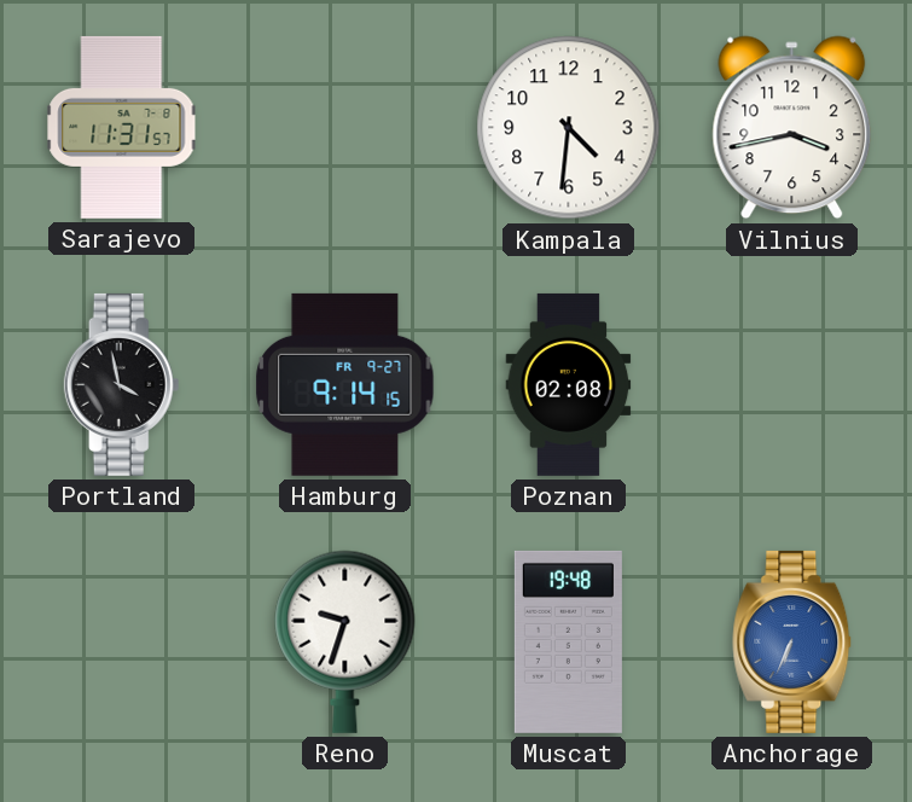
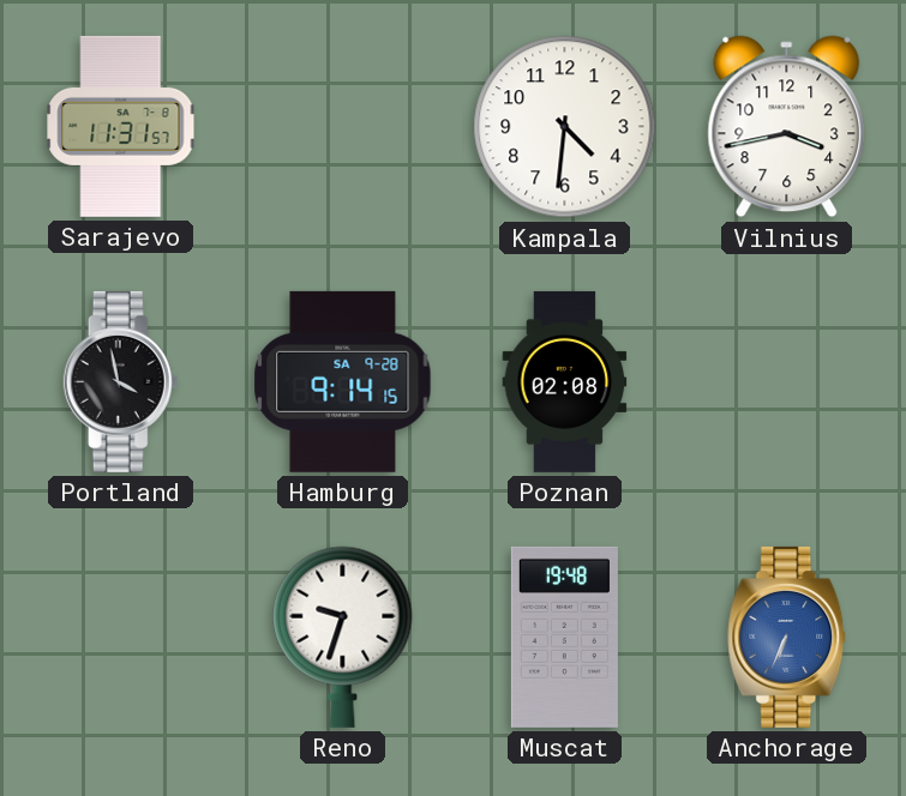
Hamburg date: FR 9-27 -> SA 9-28 (343, 381)
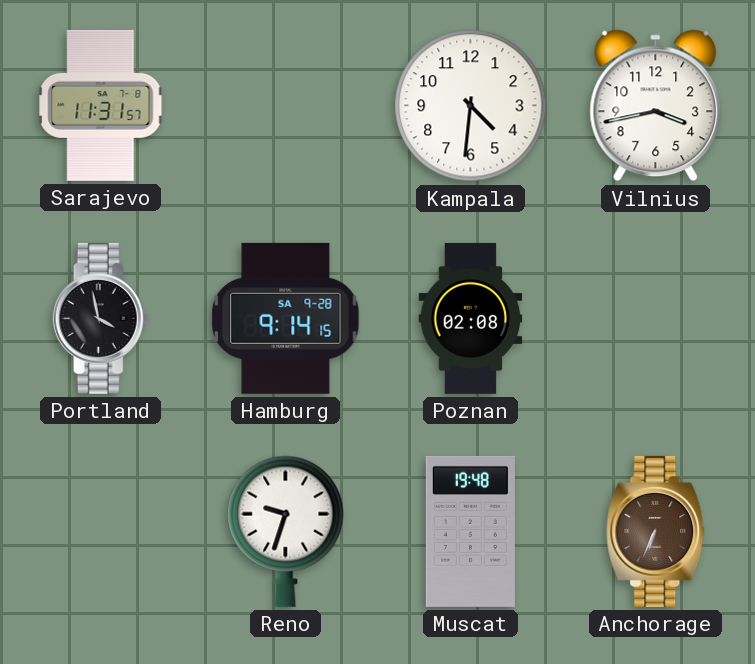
Anchorage dial: blue -> brown (656, 531)
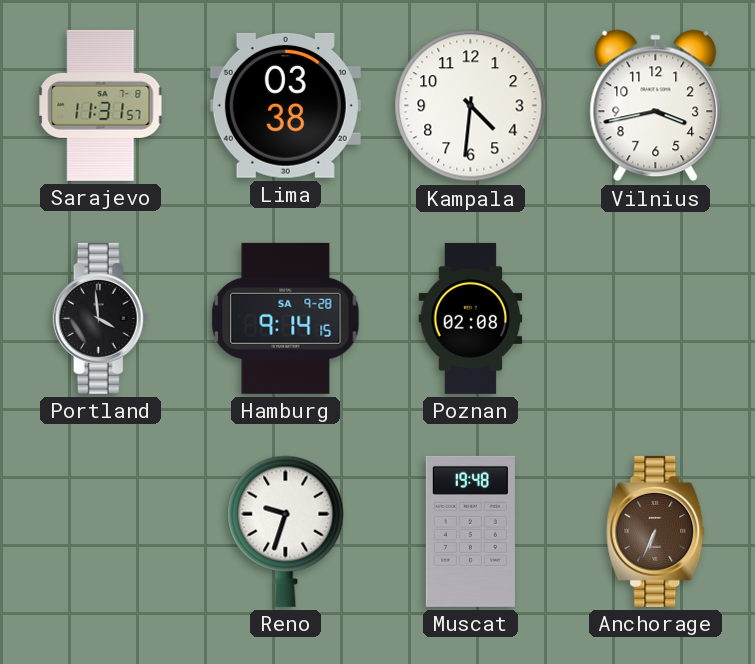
Lima: none -> 03:38 (285, 105)
Portland: 3:58 -> 3:59 (101, 318)
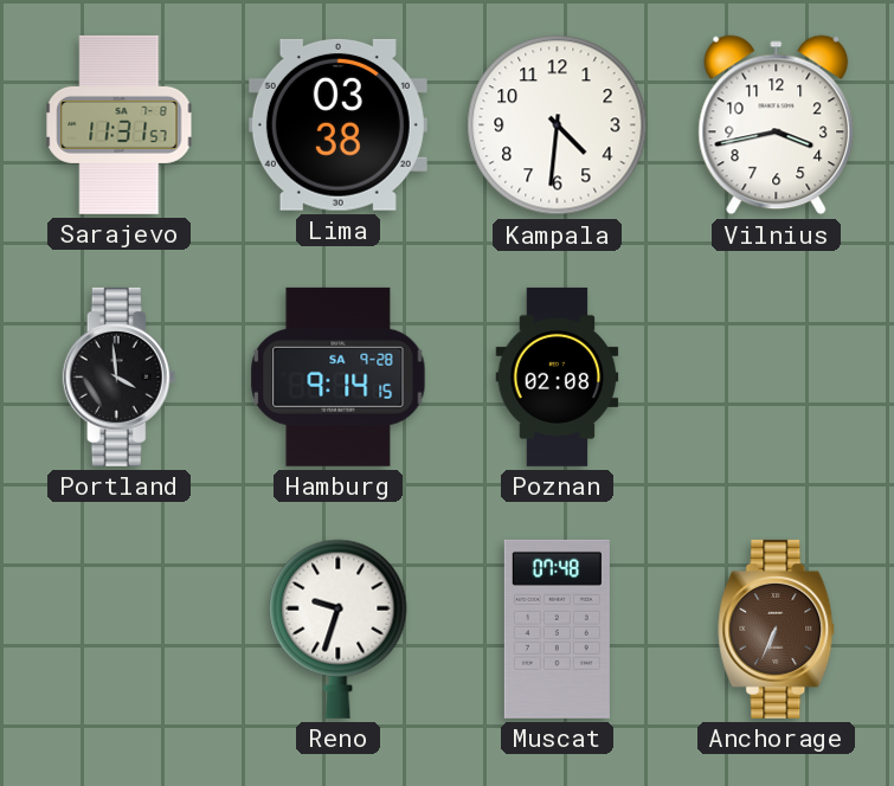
Muscat: 19:48 -> 07:48 (557, 629)
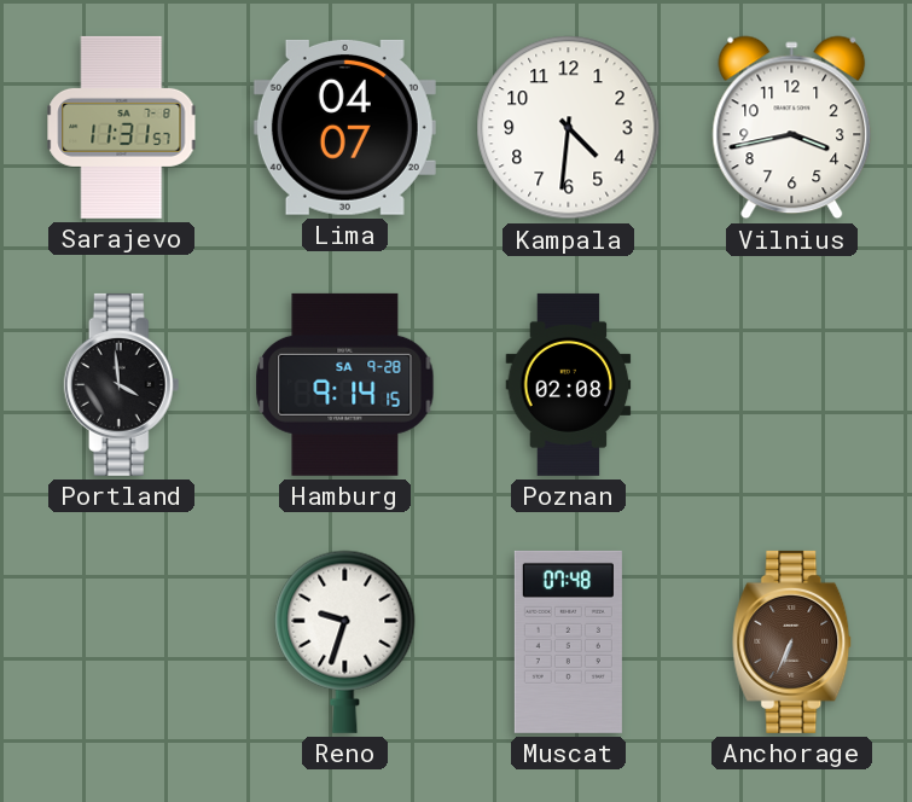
Lima: 03:38 -> 04:07 (344, 127)
